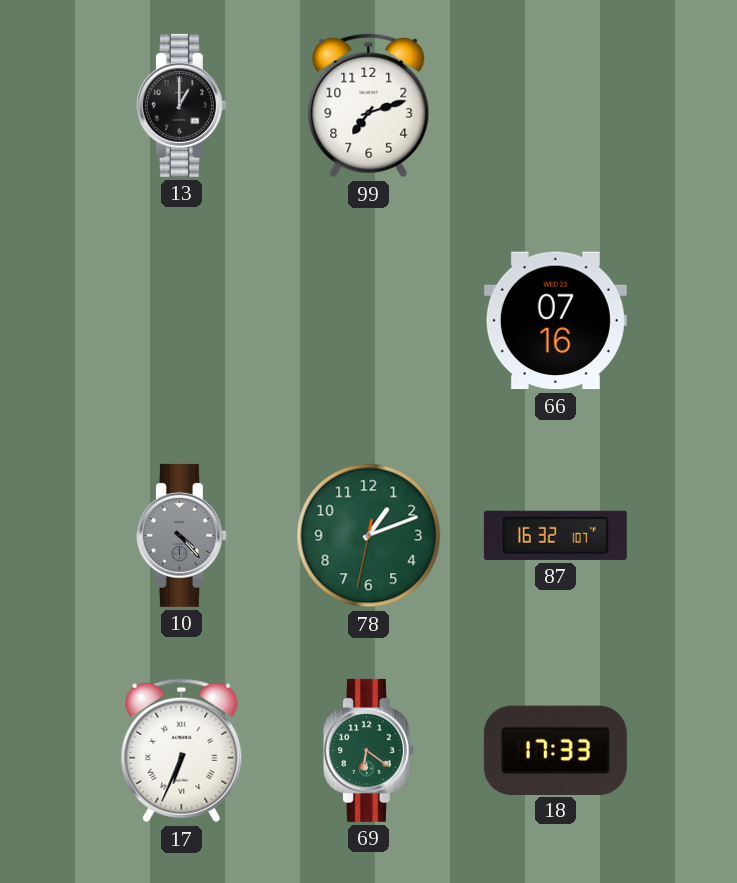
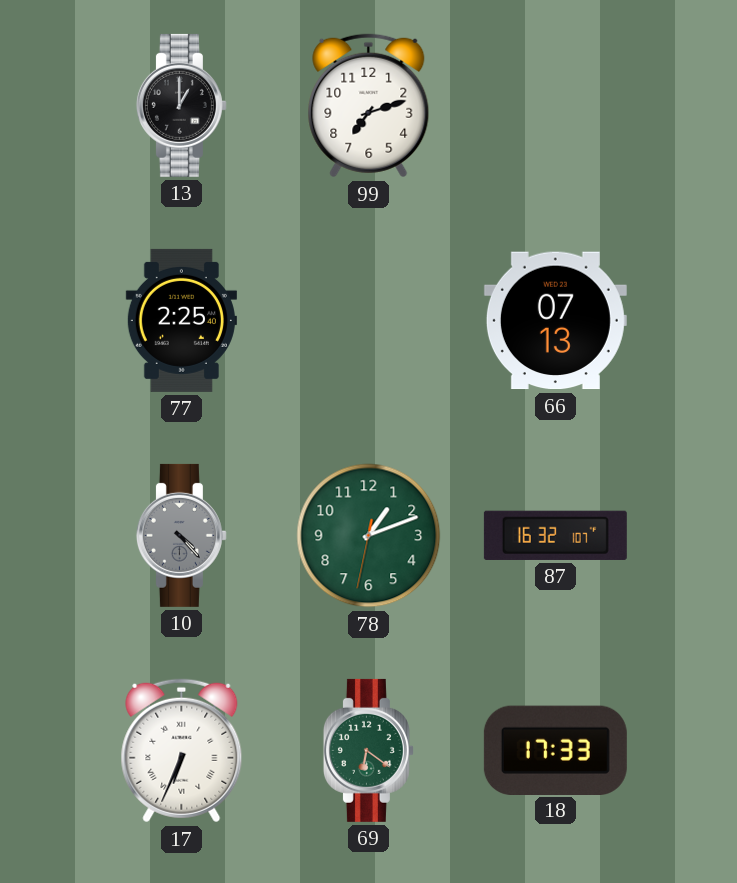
77: none -> 2:25 (181, 320)
66: 07:16 -> 07:13 (555, 321)
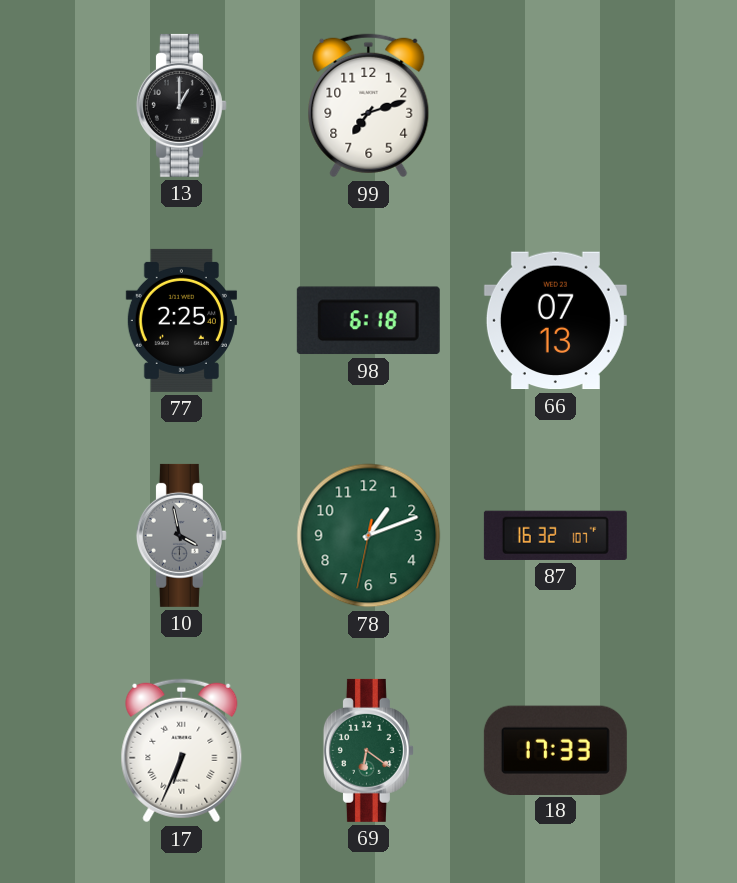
98: none -> 6:18 (368, 321)
10: 4:23 -> 3:58 (181, 535)
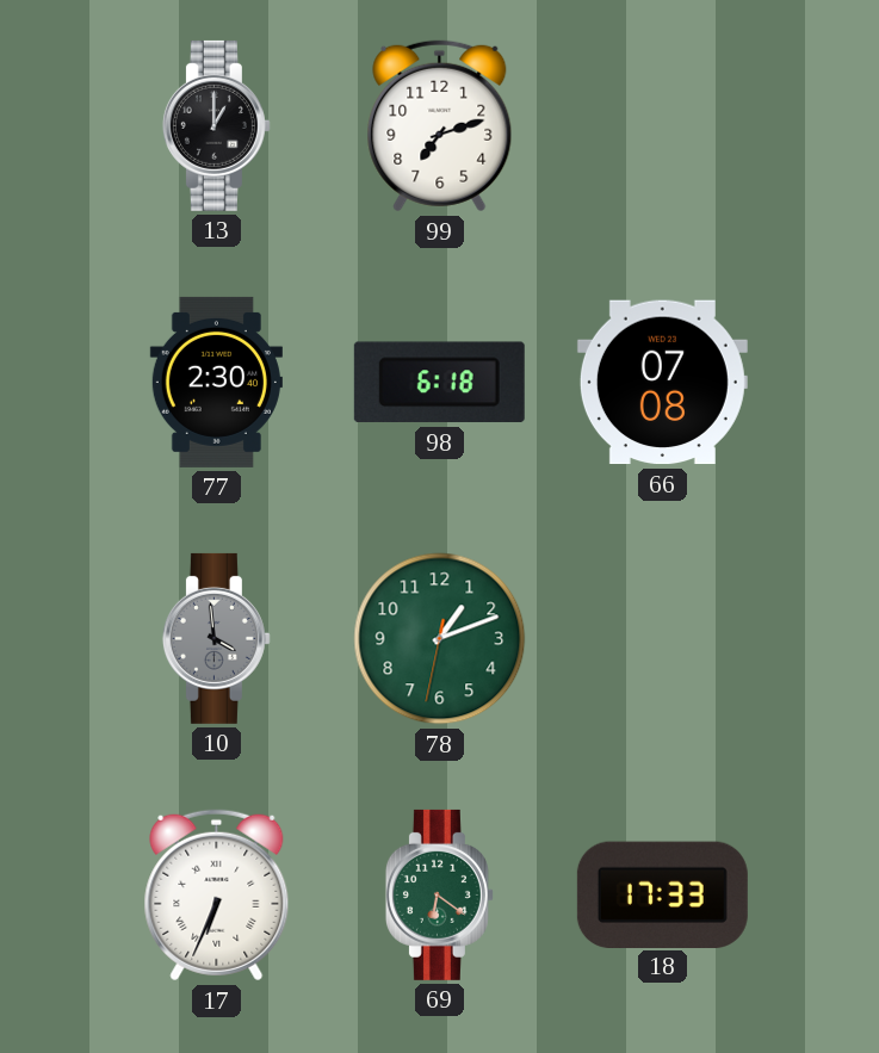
77: 2:25 -> 2:30 (216, 382)
66: 07:13 -> 07:08 (662, 383)
10: 3:58 -> 3:59 (216, 638)
87: 16:32 -> none (555, 535)
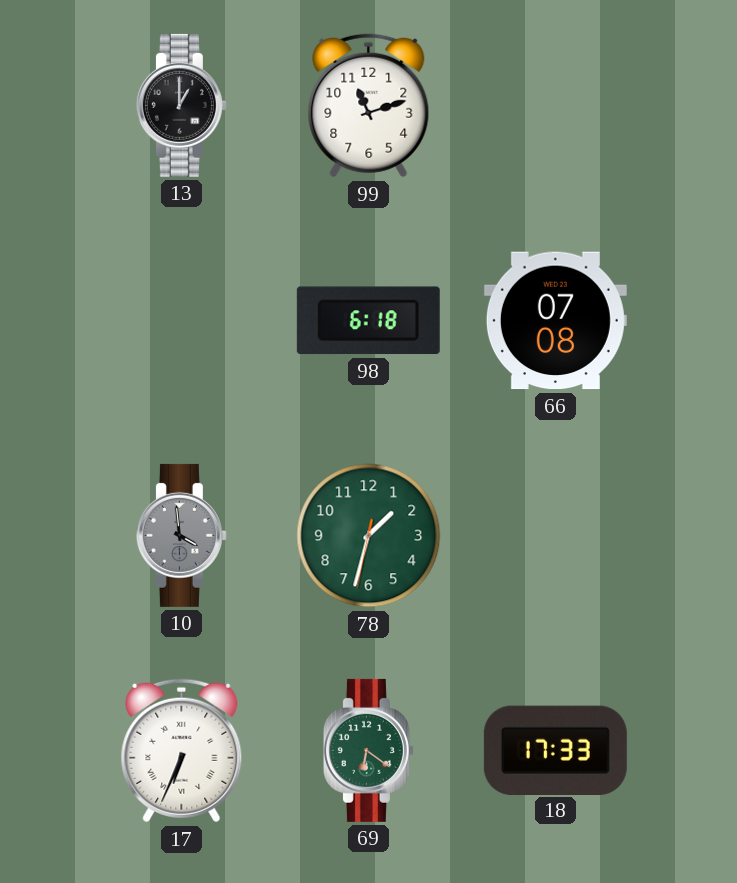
99: 7:12 -> 11:12 (369, 106)
77: 2:30 -> none (216, 382)
78: 1:11 -> 1:32 (369, 536)
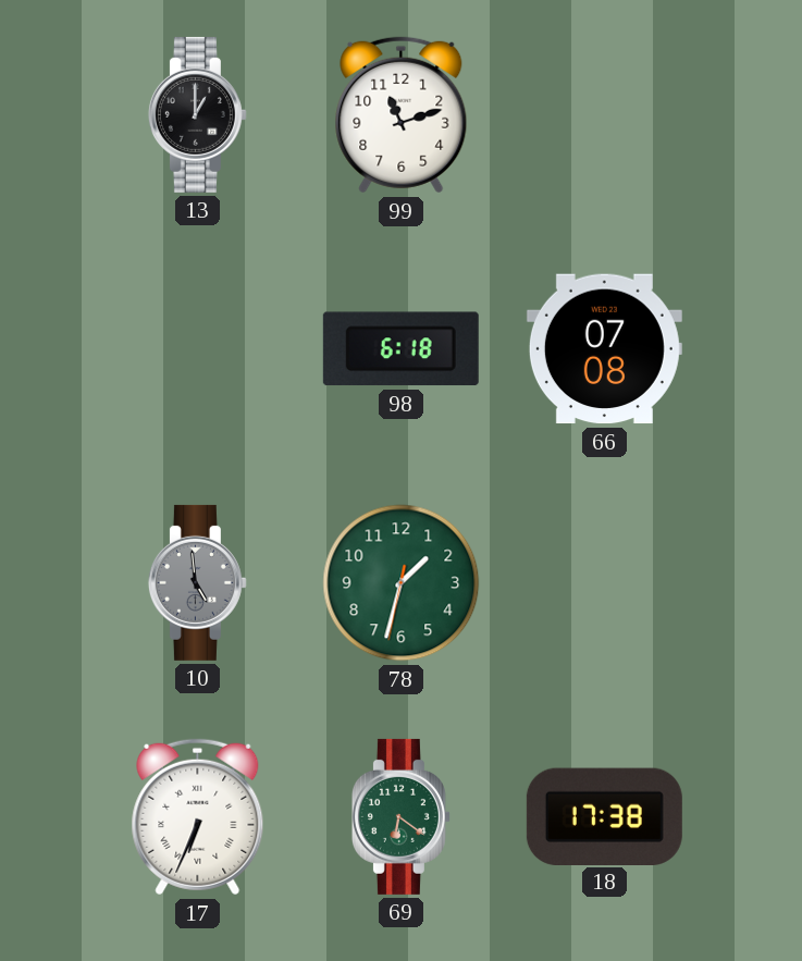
10: 3:59 -> 4:59 (197, 582)
18: 17:33 -> 17:38 (604, 816)
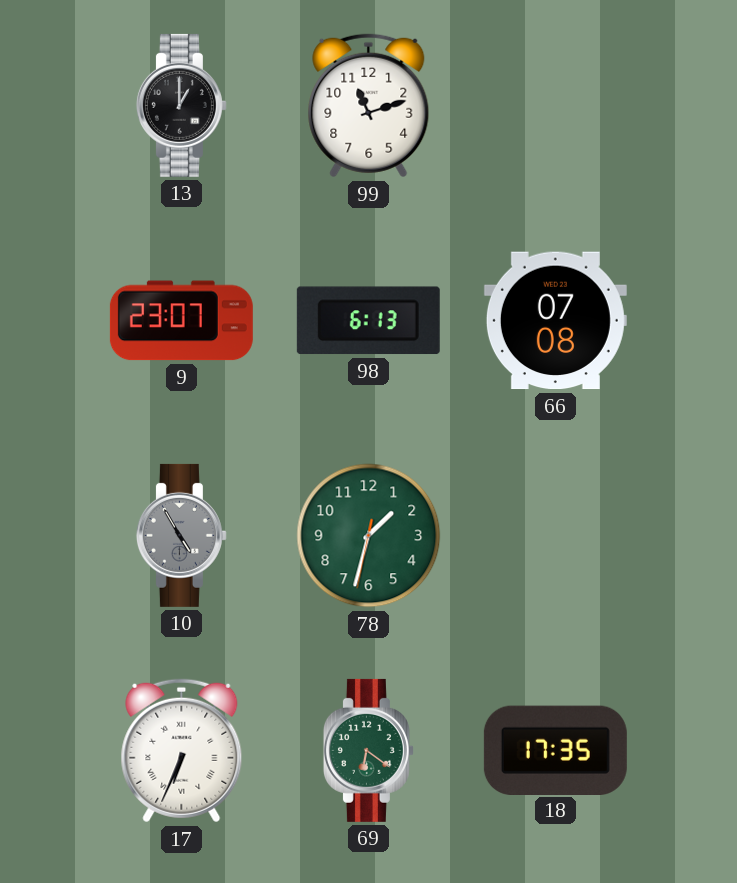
9: none -> 23:07 (181, 321)
98: 6:18 -> 6:13 (368, 321)
10: 4:59 -> 4:55 (181, 535)
18: 17:38 -> 17:35 (555, 750)
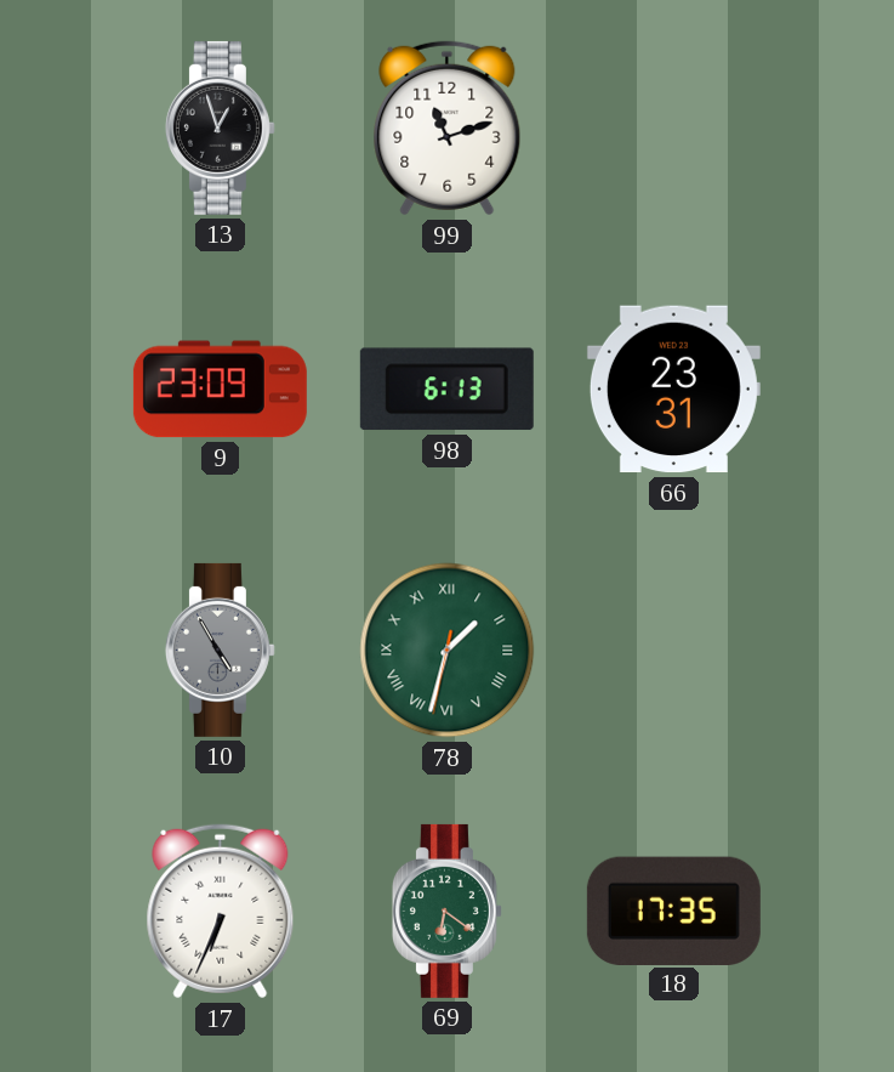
13: 1:00 -> 12:57 (220, 127)
9: 23:07 -> 23:09 (220, 390)
66: 07:08 -> 23:31 (673, 390)
78 numerals: Arabic -> Roman (448, 651)
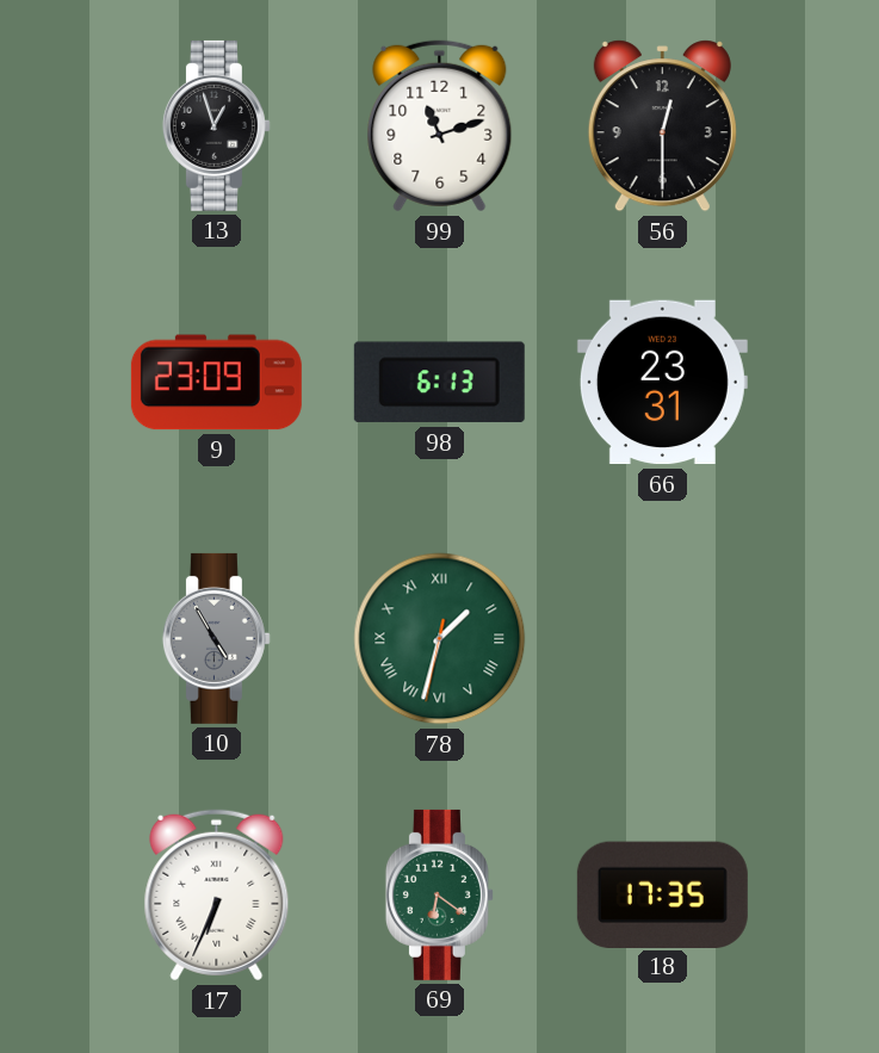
56: none -> 12:30 (662, 126)
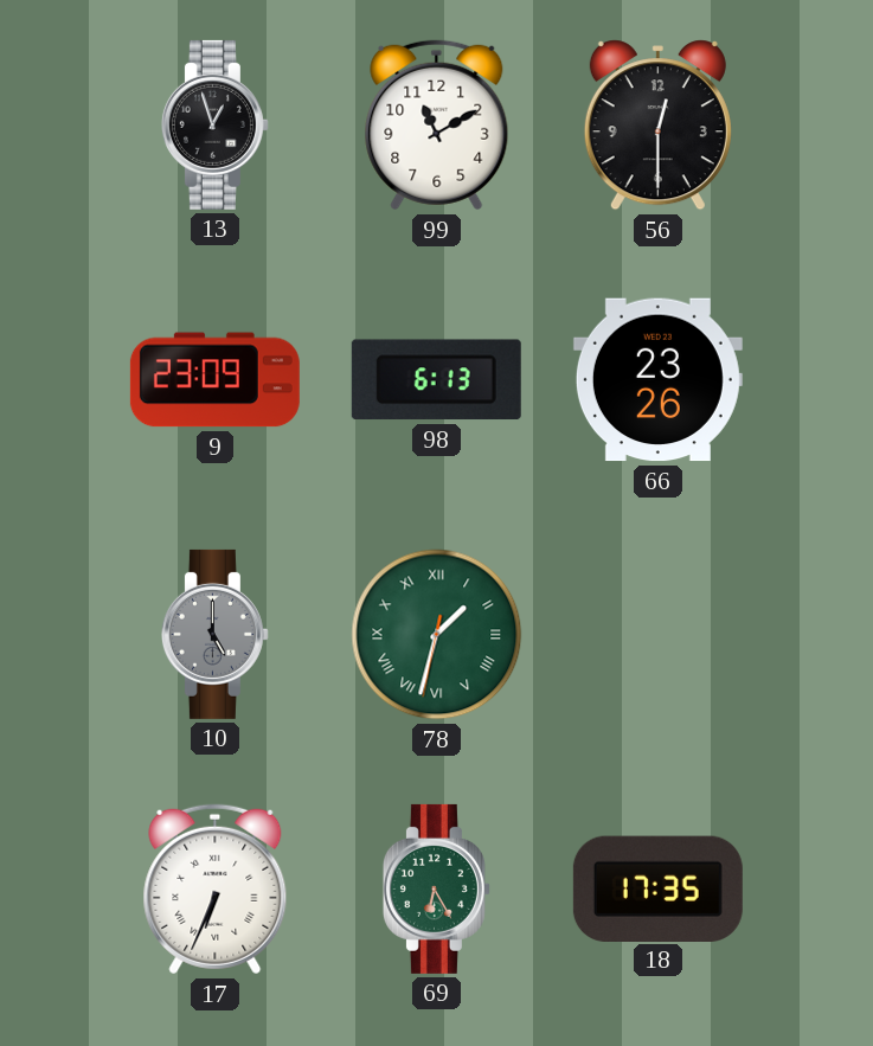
99: 11:12 -> 11:10 (437, 126)
66: 23:31 -> 23:26 (657, 380)
10: 4:55 -> 5:00 (214, 634)
69: 6:21 -> 6:25 (436, 888)
